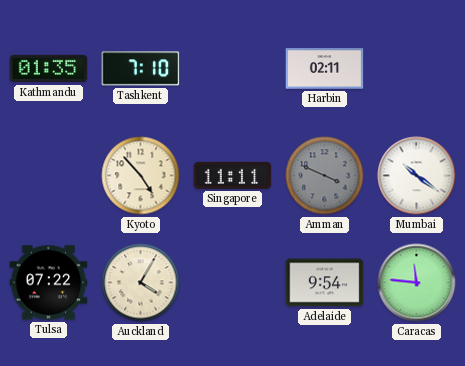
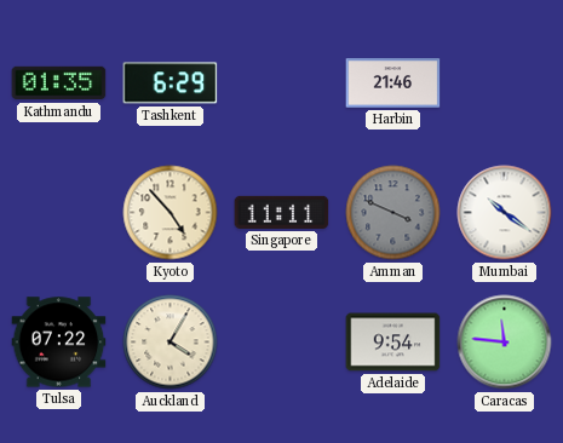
Tashkent: 7:10 -> 6:29 (171, 84)
Harbin: 02:11 -> 21:46 (393, 84)
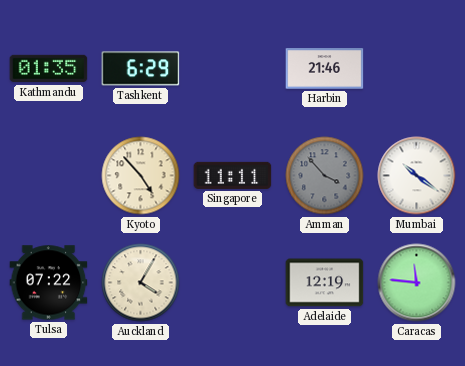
Amman: 3:49 -> 3:53 (325, 176)
Adelaide: 9:54 -> 12:19 (325, 283)
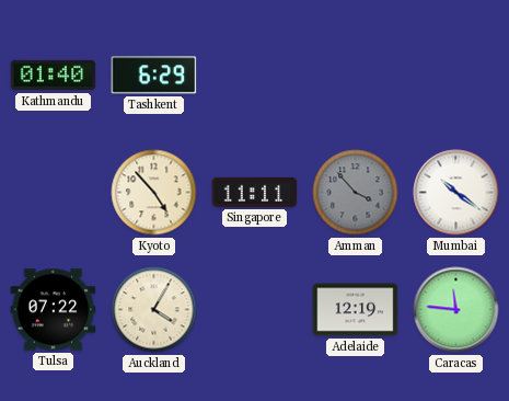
Kathmandu: 01:35 -> 01:40 (54, 76)
Harbin: 21:46 -> none (325, 69)
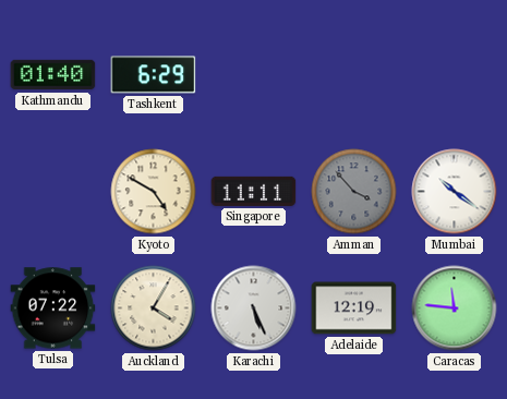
Kyoto: 4:53 -> 4:50 (154, 192)
Karachi: none -> 5:26 (254, 309)
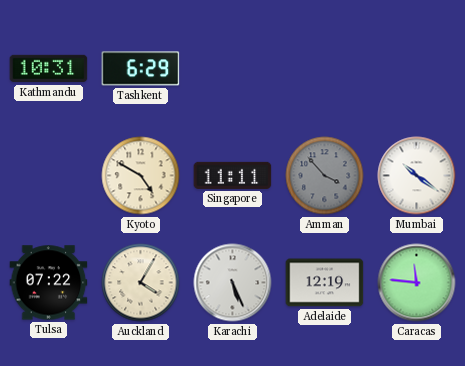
Kathmandu: 01:40 -> 10:31 (49, 69)
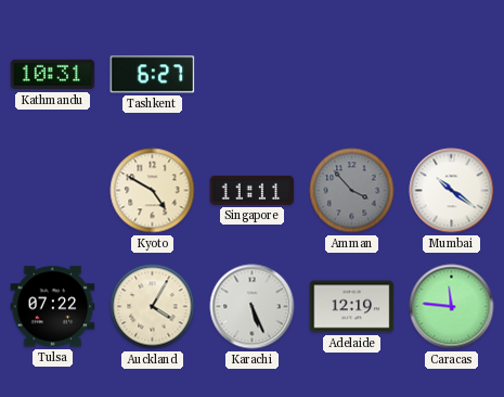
Tashkent: 6:29 -> 6:27 (153, 75)
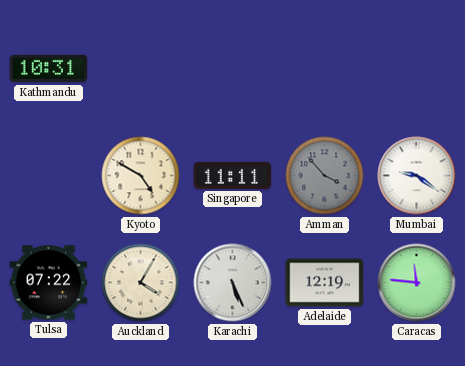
Tashkent: 6:27 -> none (153, 75)
Mumbai: 10:21 -> 9:21 (417, 176)
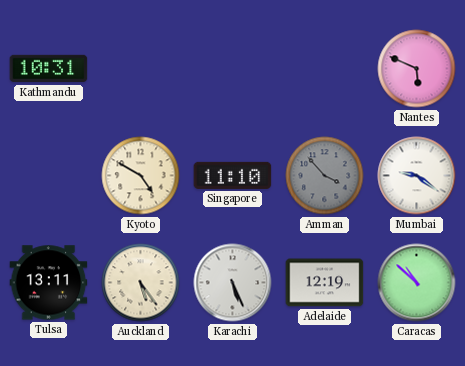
Nantes: none -> 5:49 (417, 69)
Singapore: 11:11 -> 11:10 (233, 175)
Tulsa: 07:22 -> 13:11 (49, 283)
Auckland: 4:05 -> 5:24 (141, 283)
Caracas: 11:46 -> 10:52 (417, 283)
